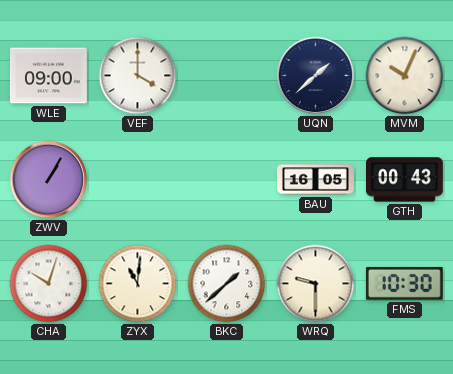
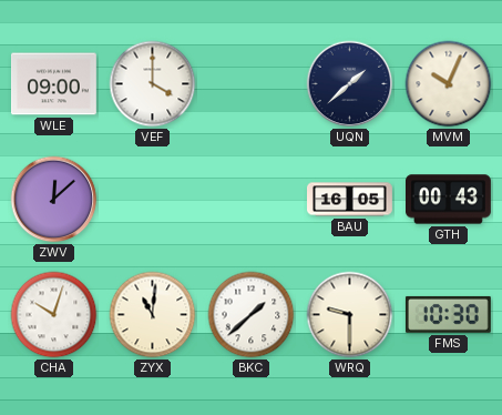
ZWV: 1:05 -> 12:08 (54, 200)
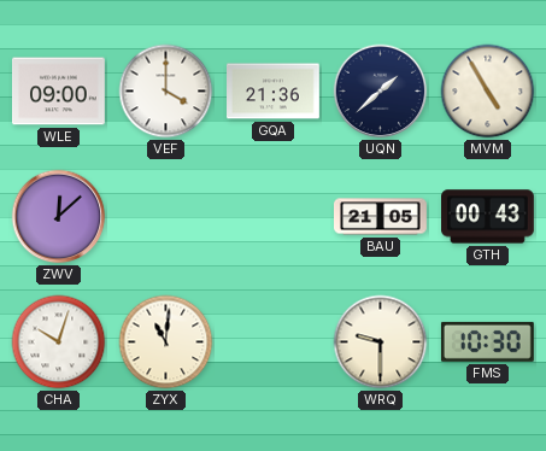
GQA: none -> 21:36 (274, 92)
MVM: 10:04 -> 4:55 (488, 92)
BAU: 16:05 -> 21:05 (381, 217)
BKC: 1:38 -> none (252, 315)
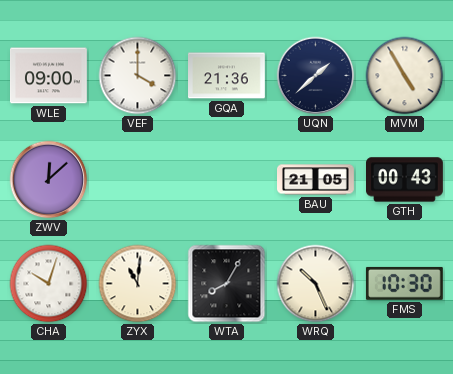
WTA: none -> 8:05 (227, 284)
WRQ: 9:30 -> 10:26 (316, 284)
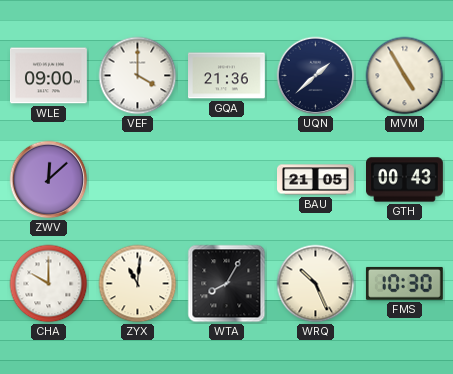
CHA: 10:03 -> 10:00 (49, 284)
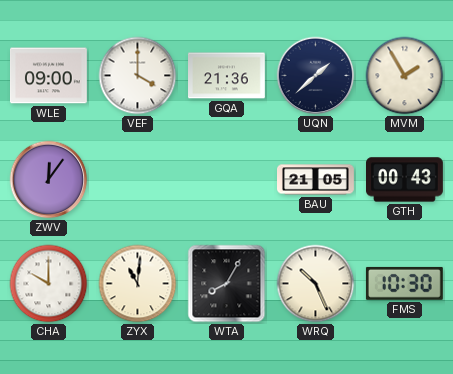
MVM: 4:55 -> 1:55 (405, 76)
ZWV: 12:08 -> 12:06 (49, 180)
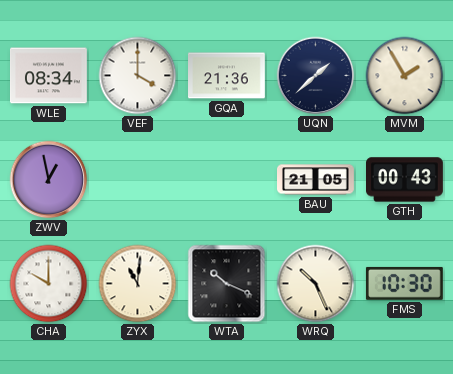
WLE: 09:00 -> 08:34 (49, 76)
ZWV: 12:06 -> 12:58 (49, 180)
WTA: 8:05 -> 10:19 (227, 284)
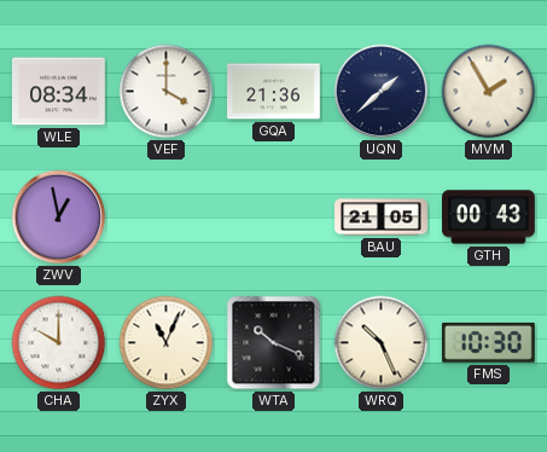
ZYX: 11:01 -> 11:04 (167, 343)
